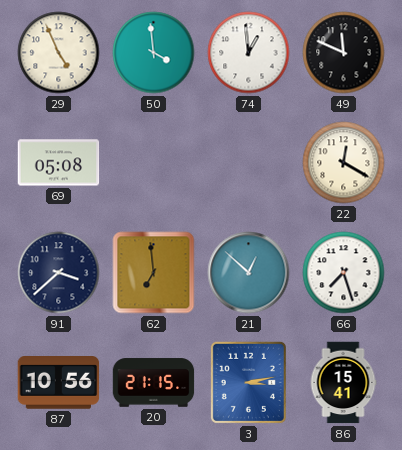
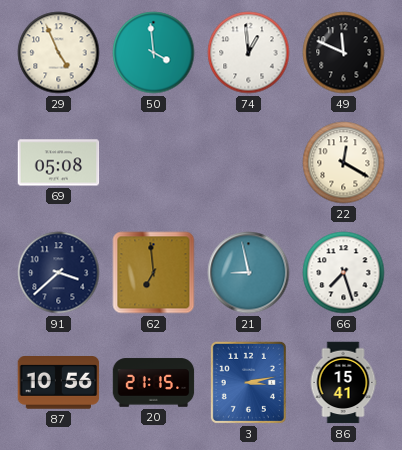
21: 12:52 -> 8:58 (249, 273)
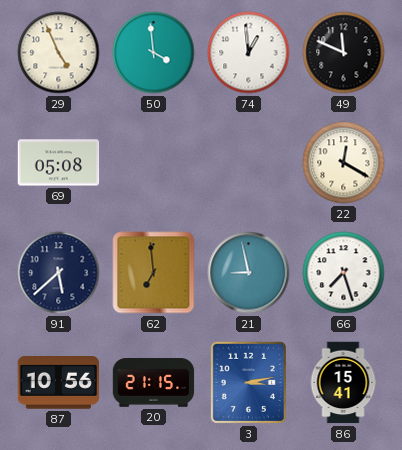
91: 3:38 -> 5:38 (59, 273)
